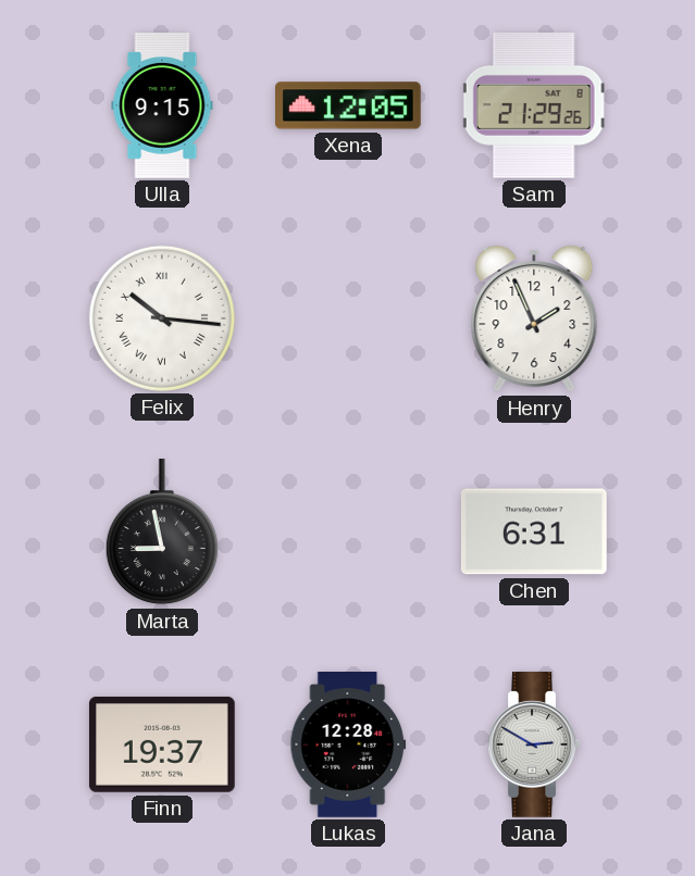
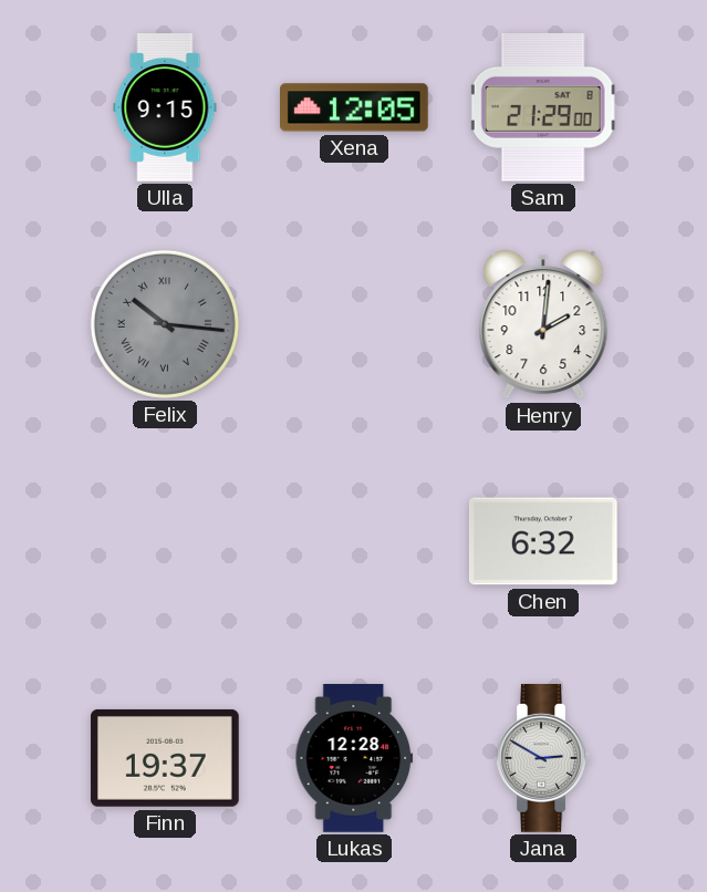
Sam: 21:29:26 -> 21:29:00 (543, 107)
Felix dial: white -> grey (165, 324)
Henry: 1:56 -> 2:01 (543, 324)
Marta: 8:58 -> none (162, 533)
Chen: 6:31 -> 6:32 (543, 541)
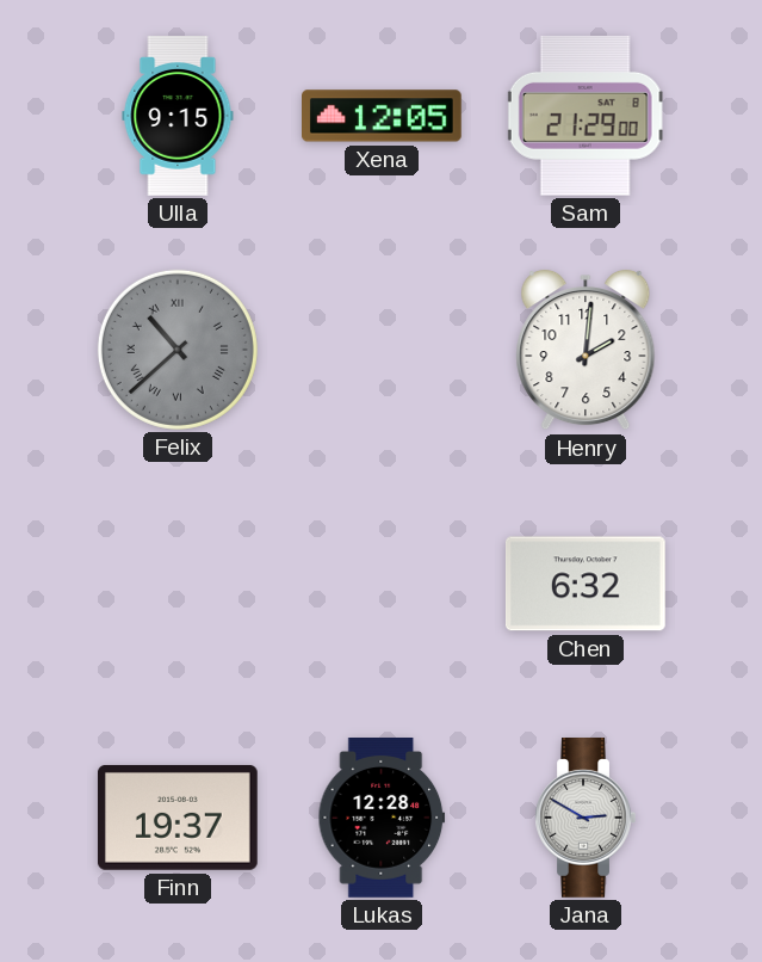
Felix: 10:16 -> 10:38 (178, 350)
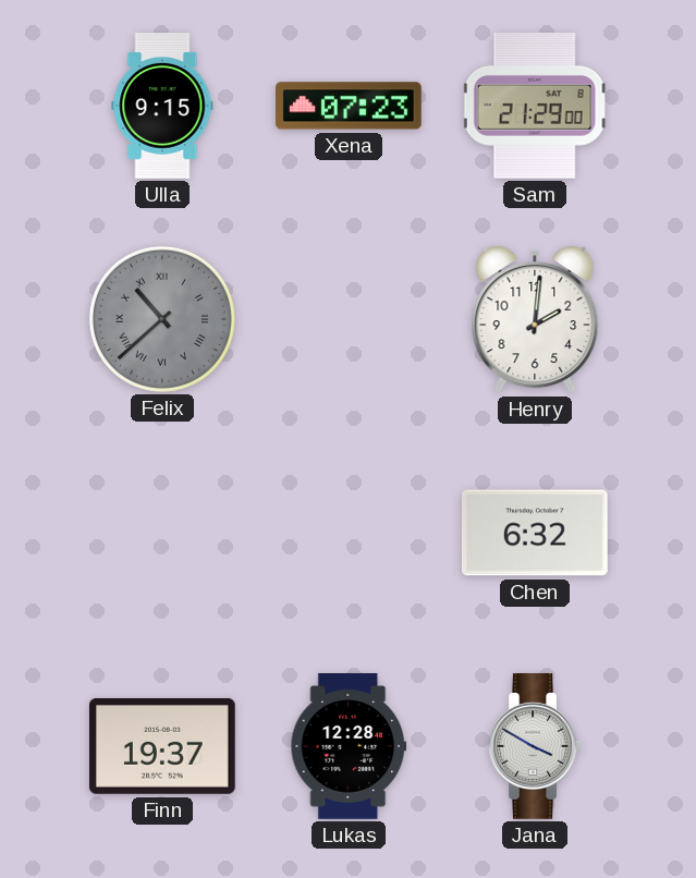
Xena: 12:05 -> 07:23 (350, 106)
Jana: 2:50 -> 3:50 (535, 747)
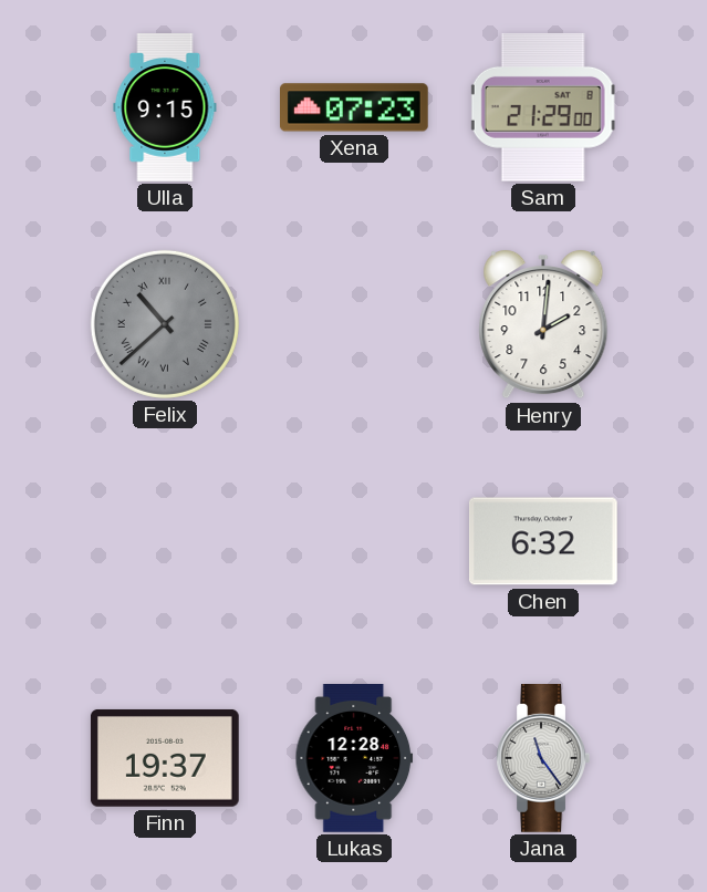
Jana: 3:50 -> 11:24 (543, 759)
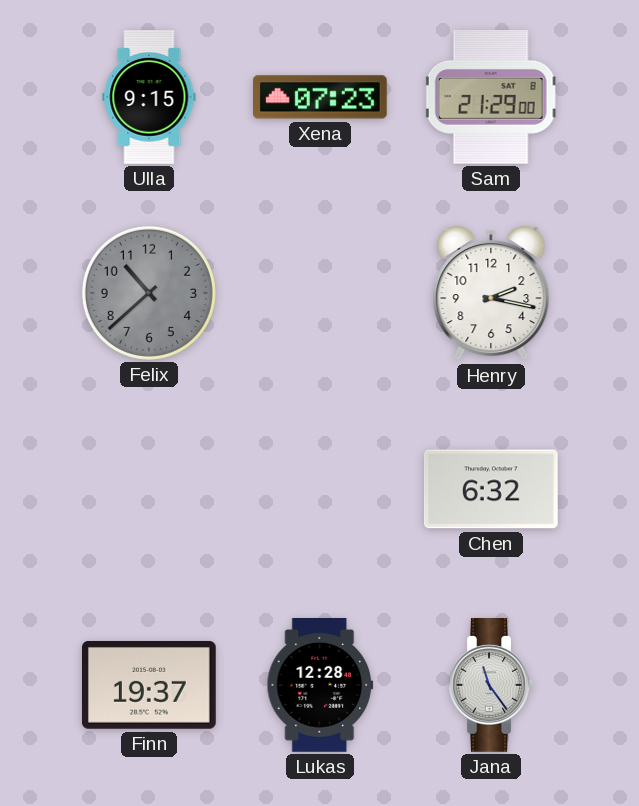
Felix numerals: Roman -> Arabic (149, 293)
Henry: 2:01 -> 2:17 (491, 293)
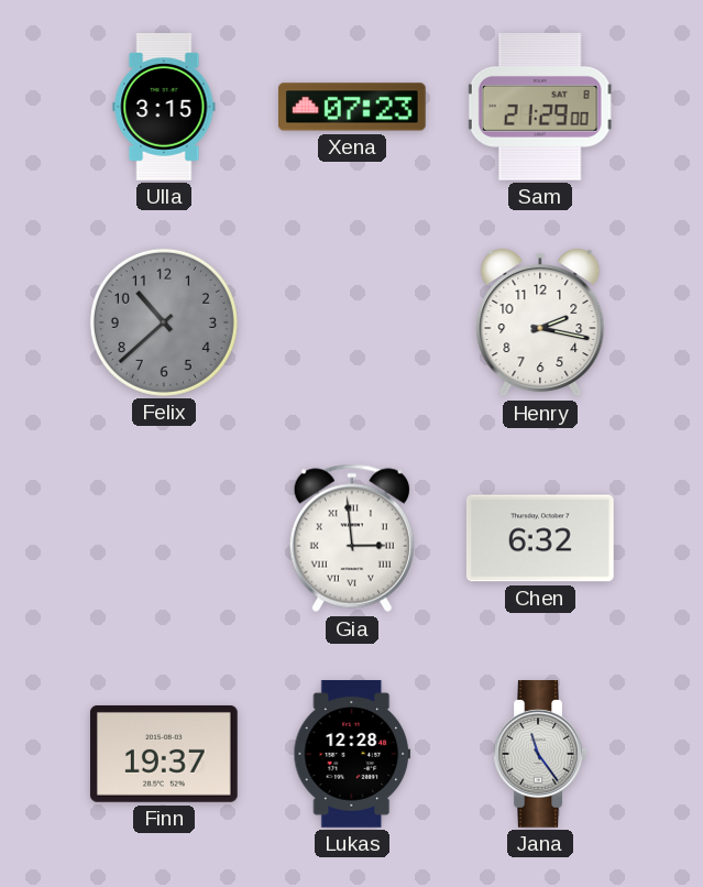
Ulla: 9:15 -> 3:15 (164, 108)
Gia: none -> 2:59 (352, 538)
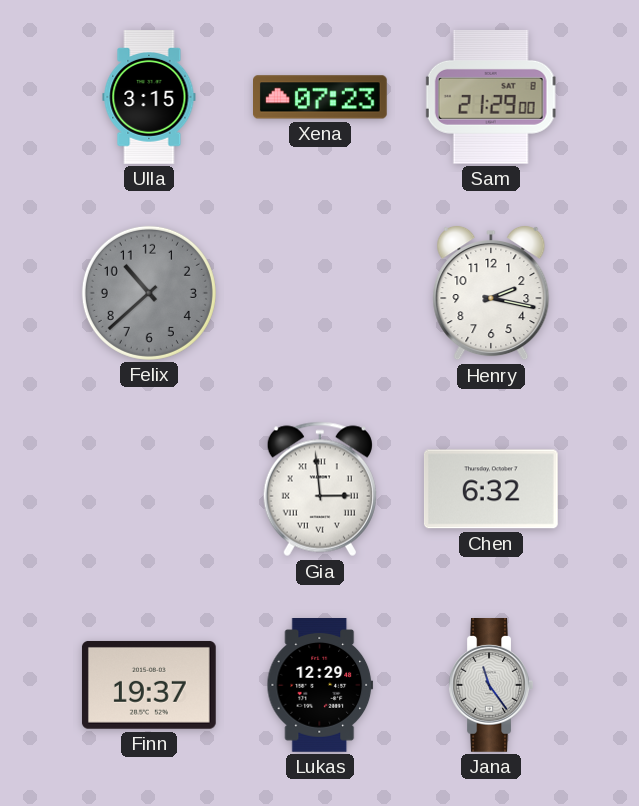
Lukas: 12:28 -> 12:29 (320, 686)
